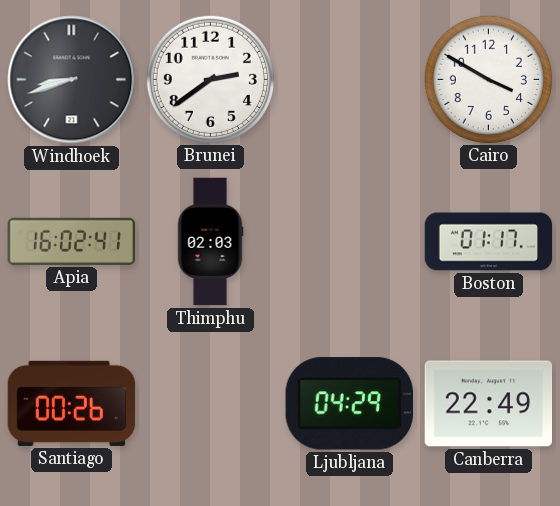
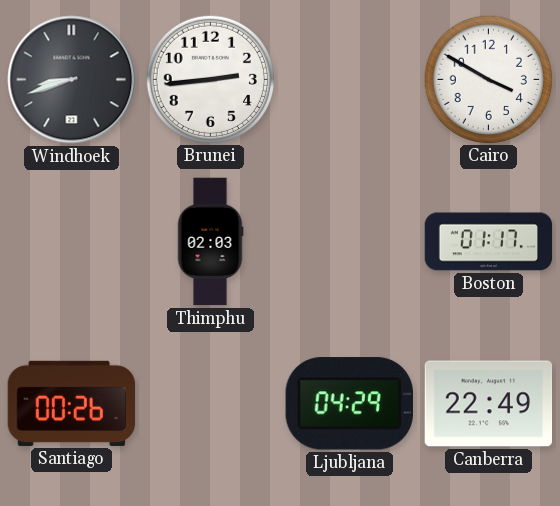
Brunei: 2:39 -> 2:44 (210, 79)
Apia: 16:02 -> none (72, 241)
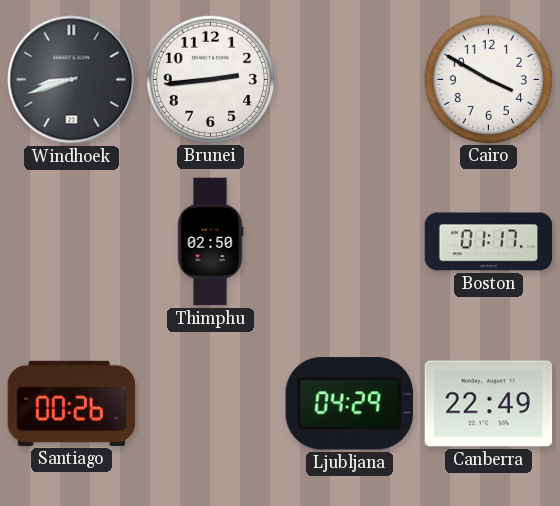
Thimphu: 02:03 -> 02:50 (210, 242)
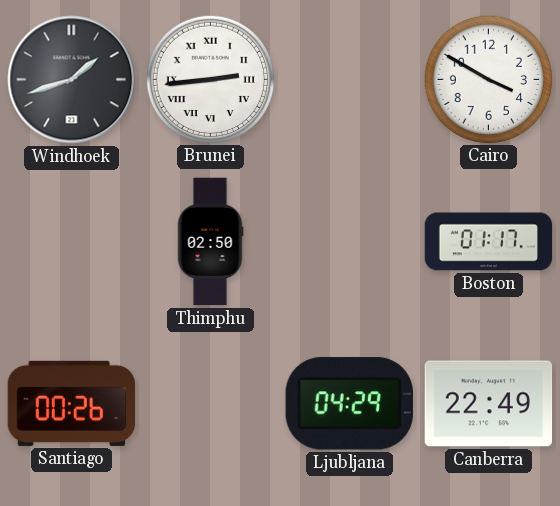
Windhoek: 8:42 -> 1:42 (72, 80)
Brunei numerals: Arabic -> Roman (210, 79)
